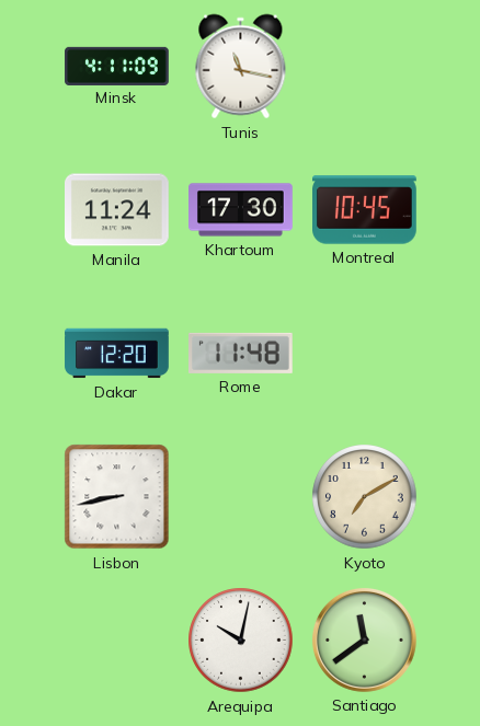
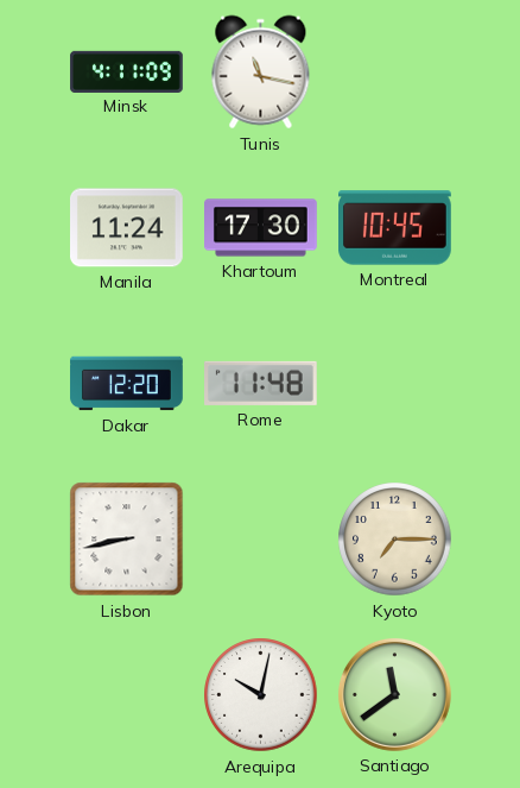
Kyoto: 7:10 -> 7:15 (395, 540)
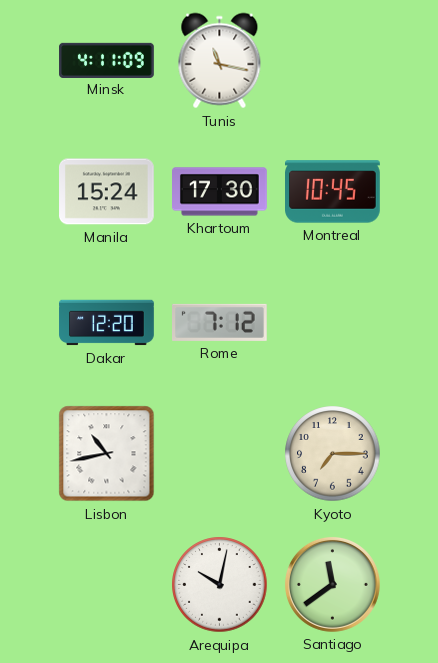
Manila: 11:24 -> 15:24 (107, 192)
Rome: 11:48 -> 7:12 (220, 322)
Lisbon: 8:43 -> 10:43 (107, 454)
